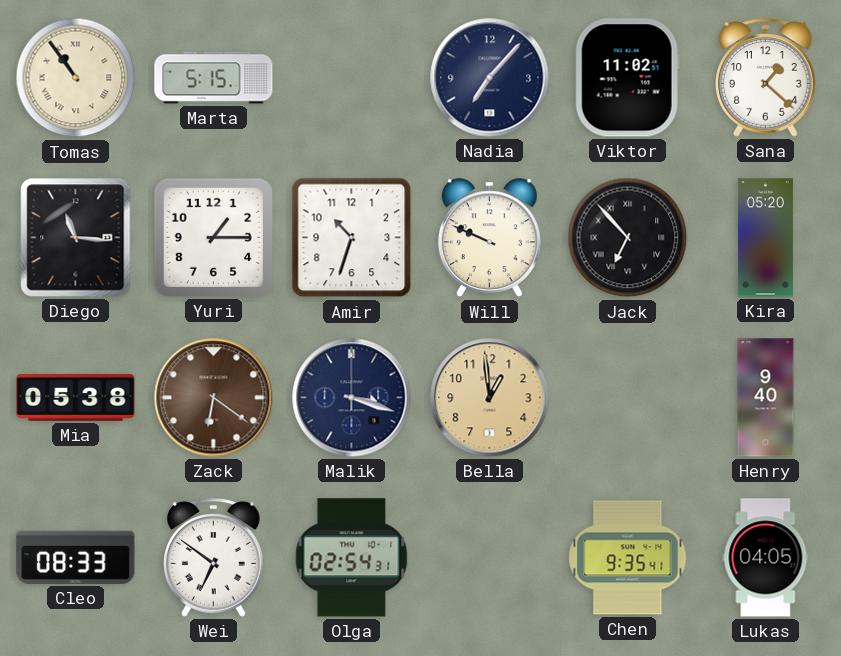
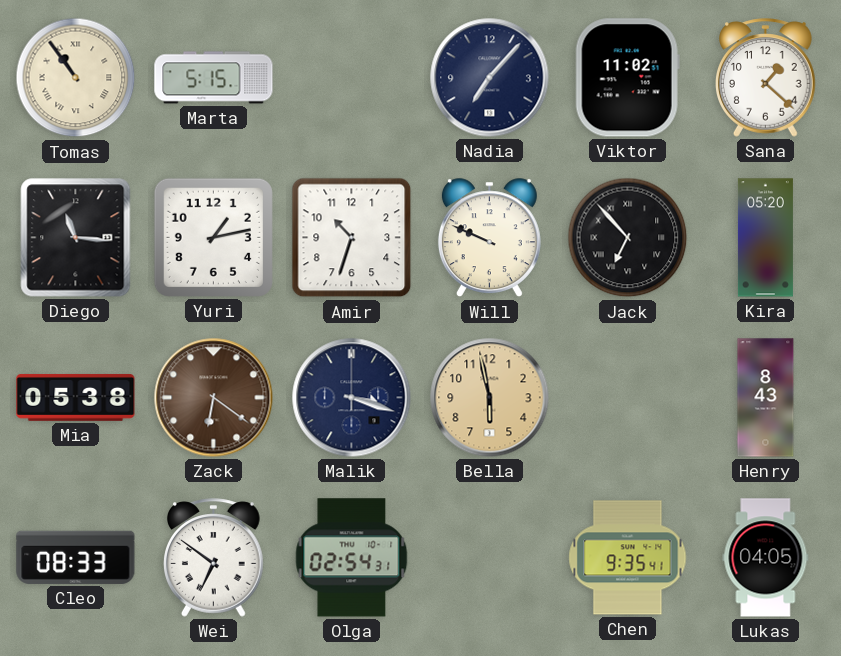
Yuri: 1:15 -> 1:13 (213, 237)
Bella: 12:59 -> 5:58 (490, 398)
Henry: 9:40 -> 8:43 (766, 398)
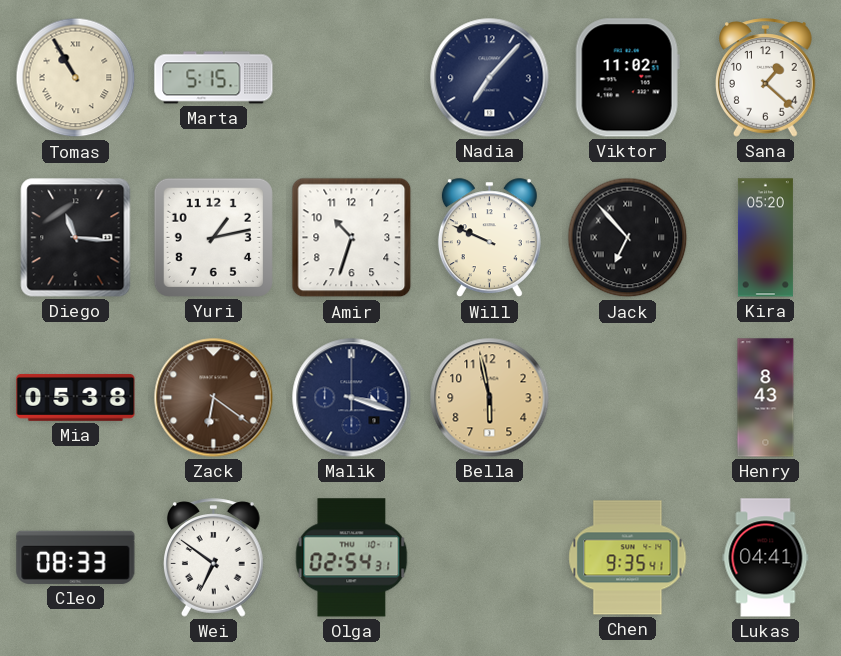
Tomas: 10:54 -> 10:55 (76, 78)
Lukas: 04:05 -> 04:41 (766, 558)
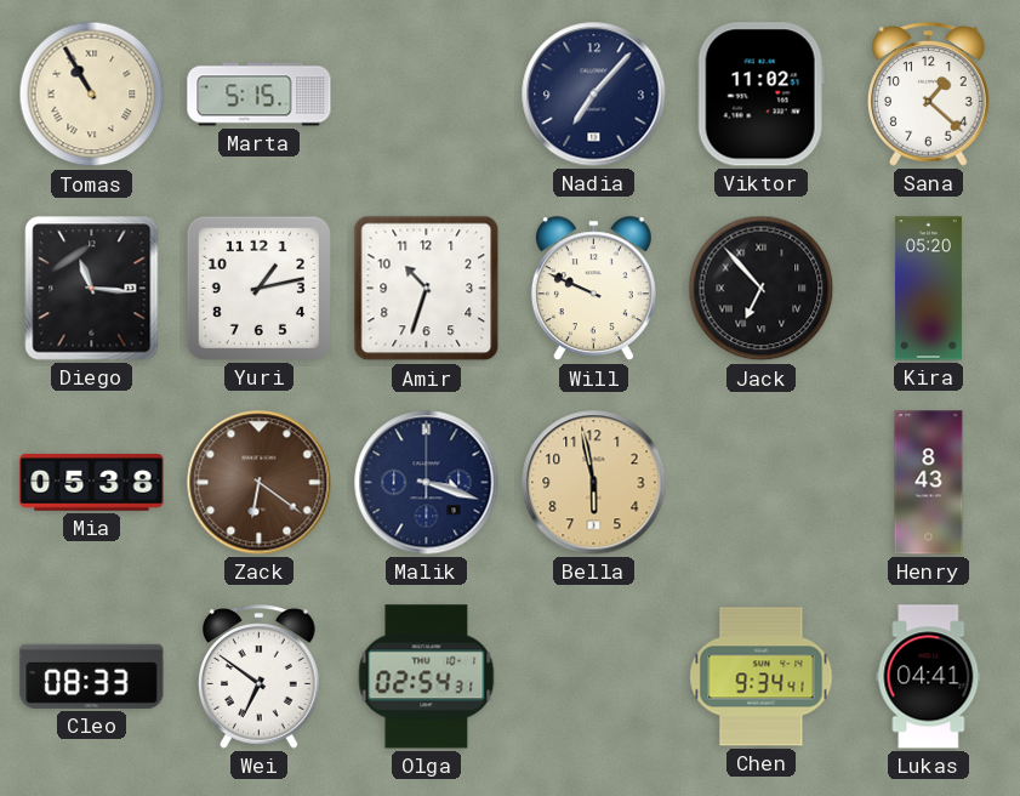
Chen: 9:35 -> 9:34 (762, 677)
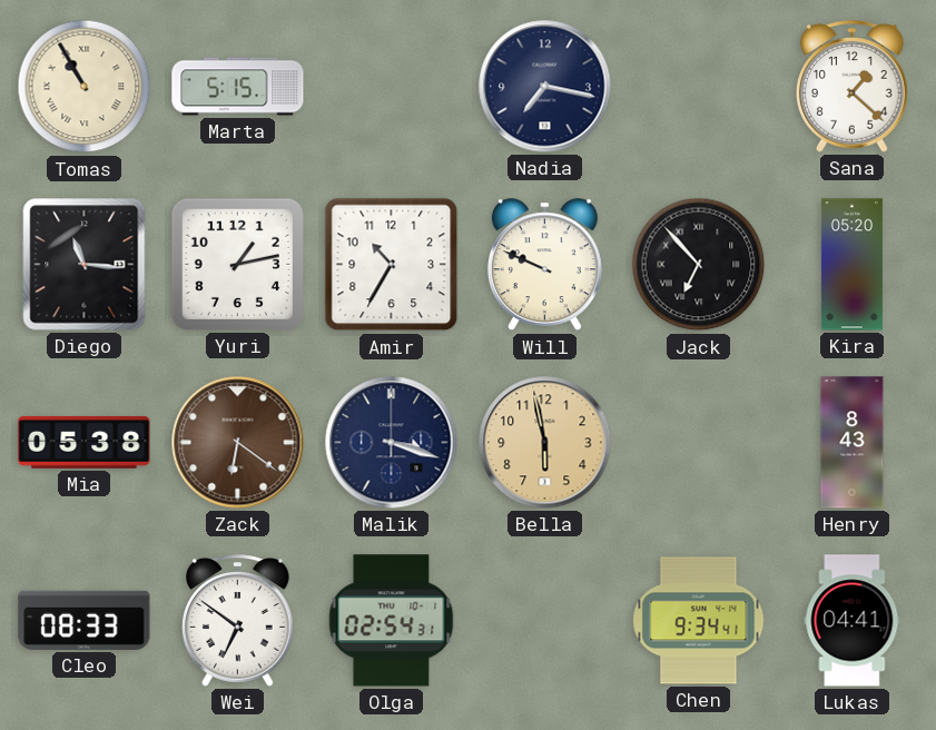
Nadia: 7:07 -> 7:17 (545, 87)
Viktor: 11:02 -> none (760, 95)
Amir: 10:33 -> 10:35 (392, 265)
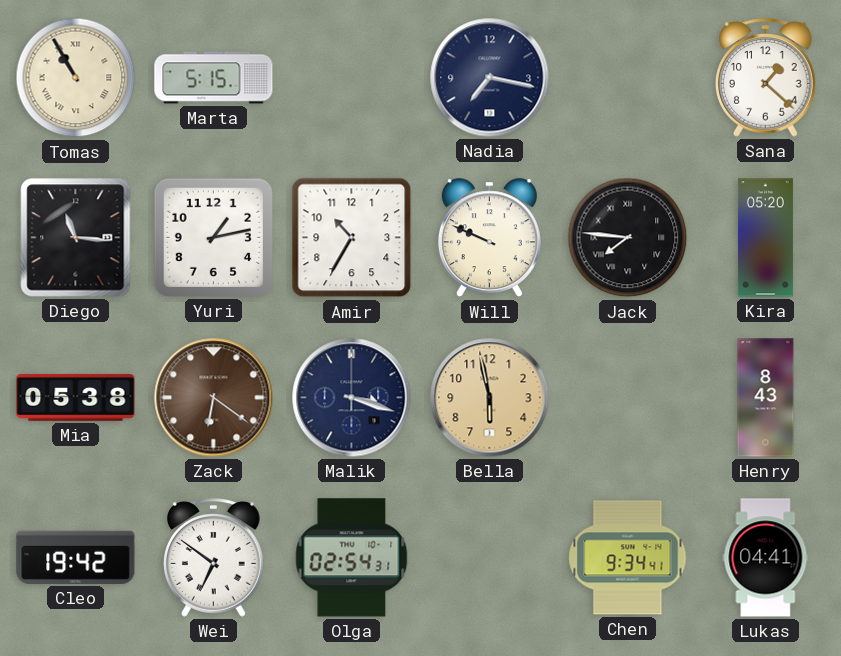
Jack: 6:53 -> 7:46 (628, 238)
Cleo: 08:33 -> 19:42 (76, 557)
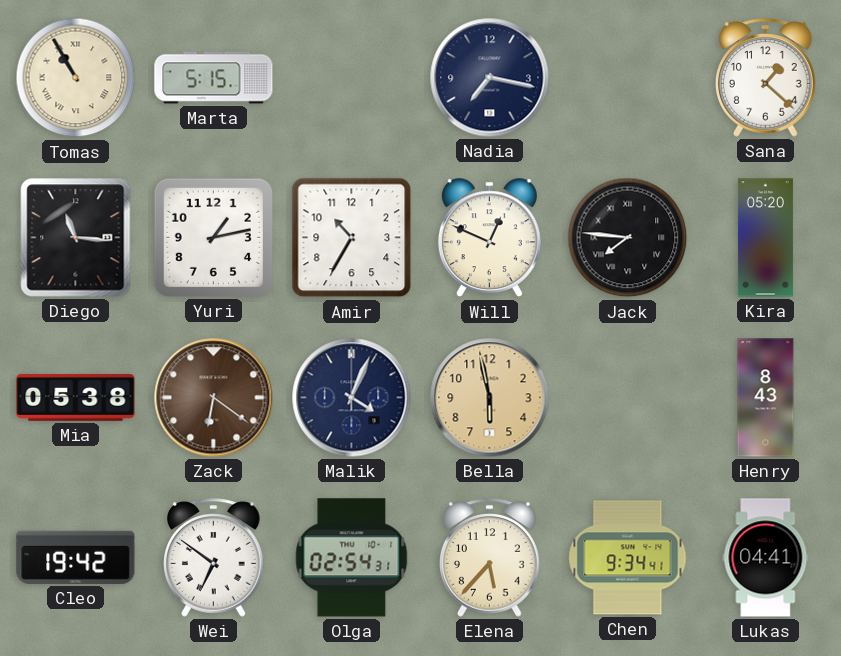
Will: 9:49 -> 12:49 (489, 238)
Malik: 3:18 -> 4:04 (352, 398)
Elena: none -> 5:37 (490, 558)
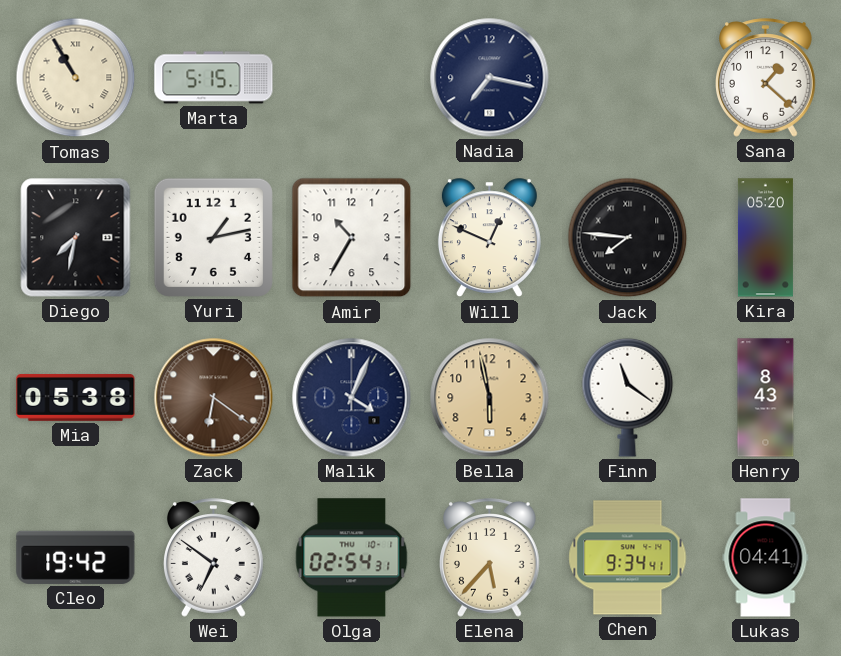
Diego: 11:16 -> 7:32 (76, 238)
Finn: none -> 11:21 (628, 397)
